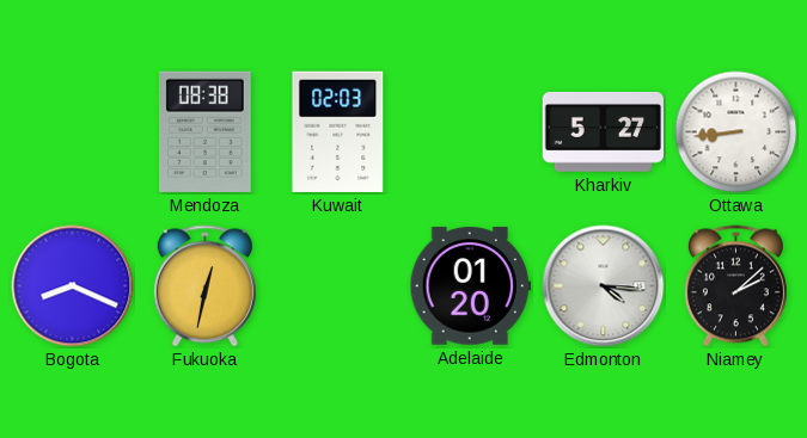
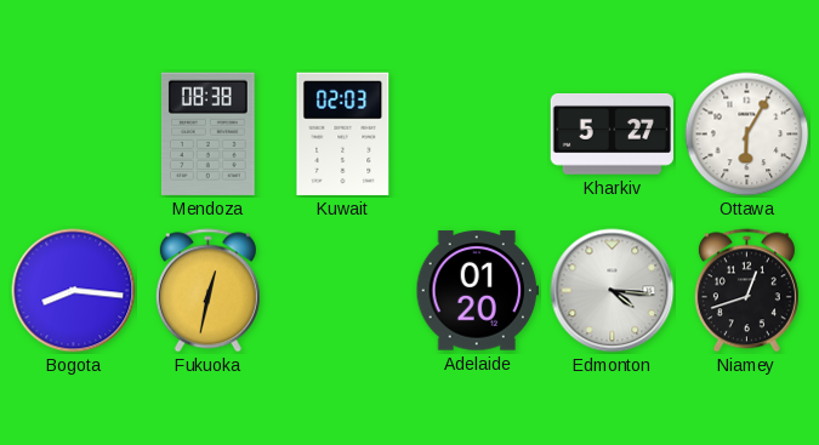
Ottawa: 8:44 -> 6:05 (747, 135)
Bogota: 8:19 -> 8:16 (74, 291)
Niamey: 2:08 -> 12:42 (746, 291)
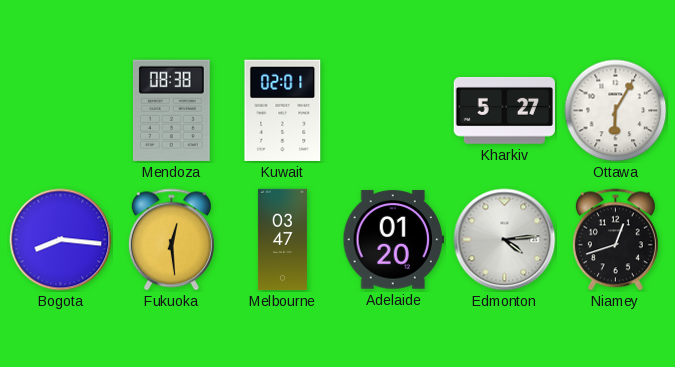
Kuwait: 02:03 -> 02:01 (283, 110)
Fukuoka: 12:32 -> 12:29 (171, 240)
Melbourne: none -> 03:47 (282, 240)
Edmonton: 4:16 -> 4:14 (505, 240)
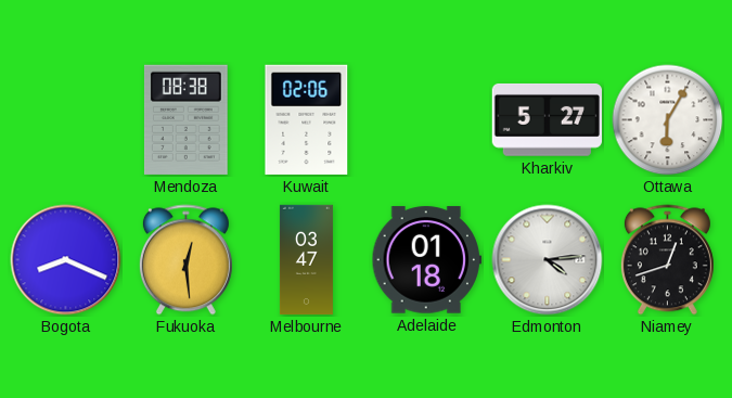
Kuwait: 02:01 -> 02:06 (307, 119)
Bogota: 8:16 -> 8:19 (66, 260)
Adelaide: 01:20 -> 01:18 (426, 260)
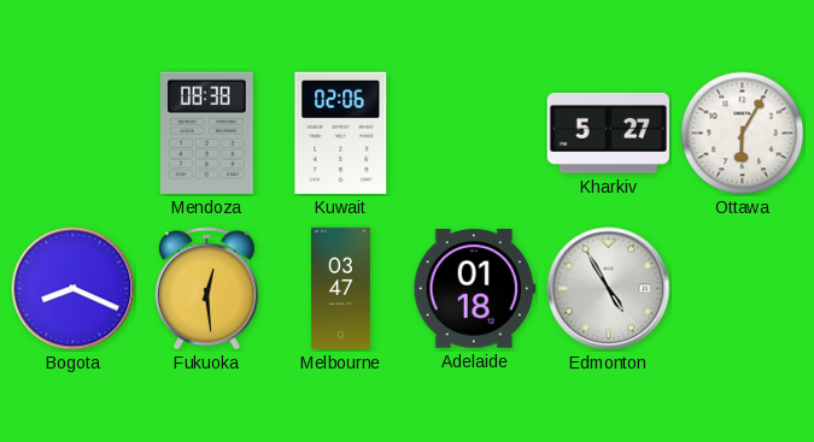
Edmonton: 4:14 -> 4:55 (609, 289)
Niamey: 12:42 -> none (667, 260)
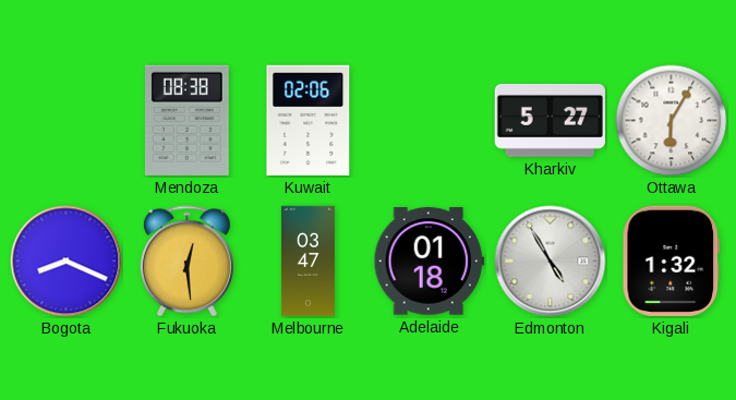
Kigali: none -> 1:32 (671, 260)
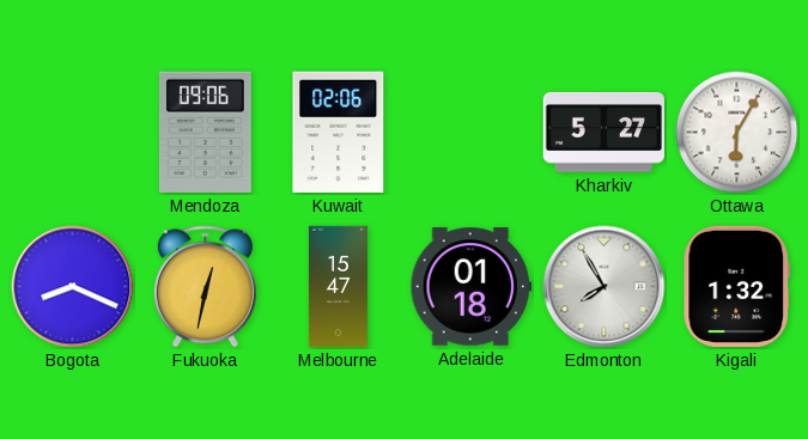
Mendoza: 08:38 -> 09:06 (205, 132)
Fukuoka: 12:29 -> 12:32 (205, 287)
Melbourne: 03:47 -> 15:47 (338, 287)
Edmonton: 4:55 -> 7:55 (605, 287)
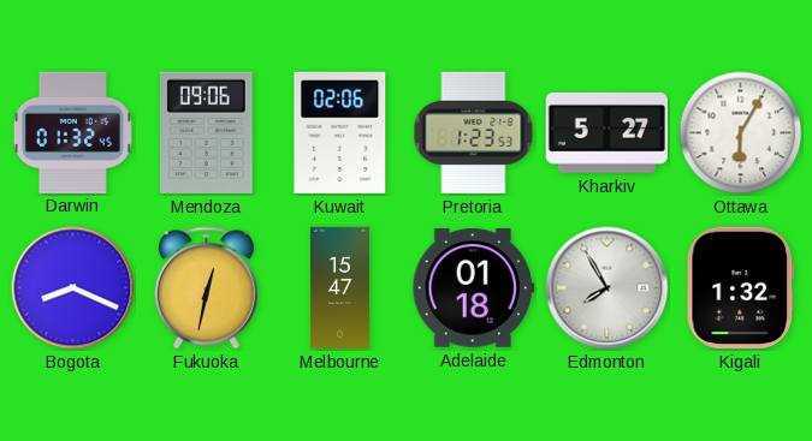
Darwin: none -> 01:32 (72, 132)
Pretoria: none -> 1:23 (474, 132)
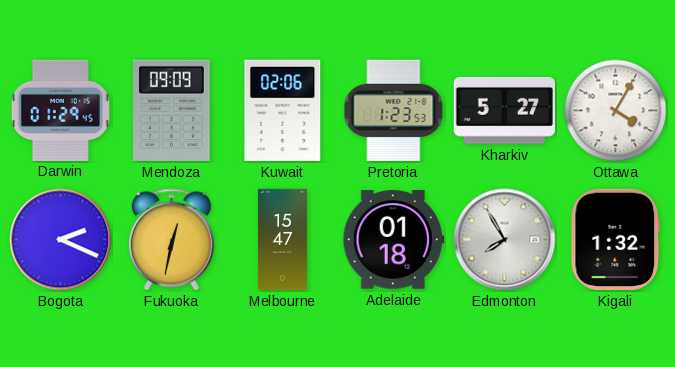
Darwin: 01:32 -> 01:29 (60, 110)
Mendoza: 09:06 -> 09:09 (171, 110)
Ottawa: 6:05 -> 4:05 (616, 111)
Bogota: 8:19 -> 2:19 (61, 240)
